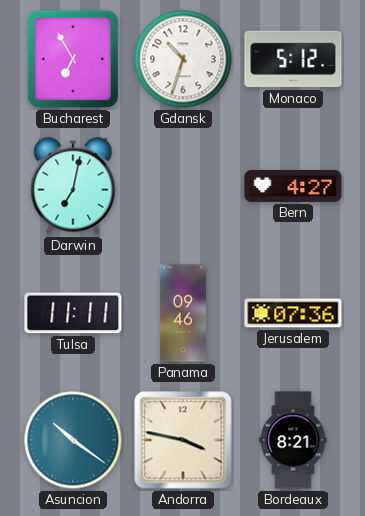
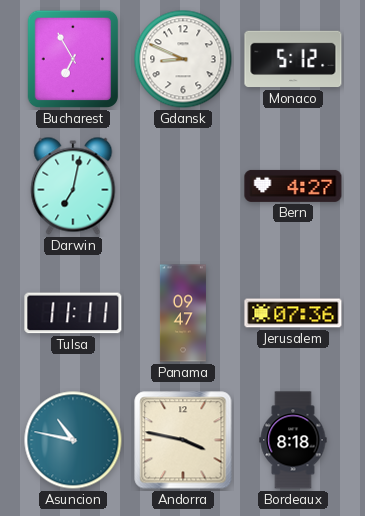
Gdansk: 10:33 -> 8:49 (183, 59)
Panama: 09:46 -> 09:47 (183, 313)
Asuncion: 10:21 -> 10:47 (73, 440)
Bordeaux: 8:21 -> 8:18 (293, 440)
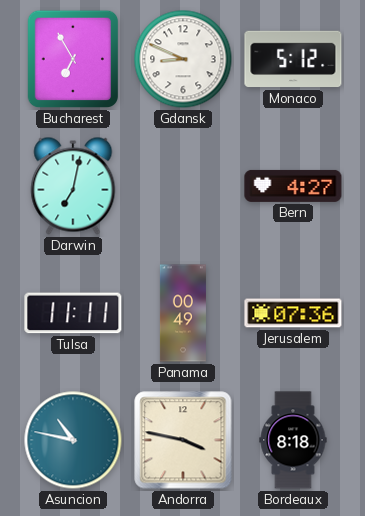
Panama: 09:47 -> 00:49 (183, 313)
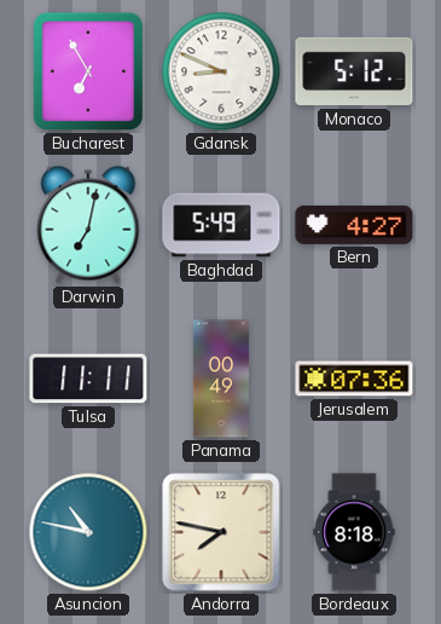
Baghdad: none -> 5:49 (221, 225)
Andorra: 3:47 -> 7:47 (221, 532)
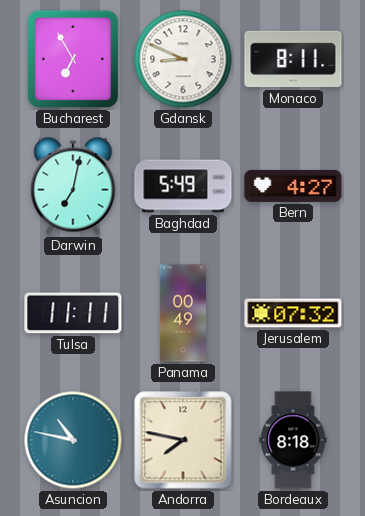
Monaco: 5:12 -> 8:11 (293, 59)
Jerusalem: 07:36 -> 07:32 (293, 313)
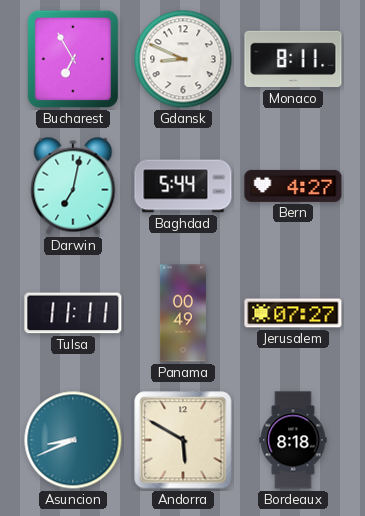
Baghdad: 5:49 -> 5:44 (183, 186)
Jerusalem: 07:32 -> 07:27 (293, 313)
Asuncion: 10:47 -> 8:41 (73, 440)
Andorra: 7:47 -> 5:50 (183, 440)
